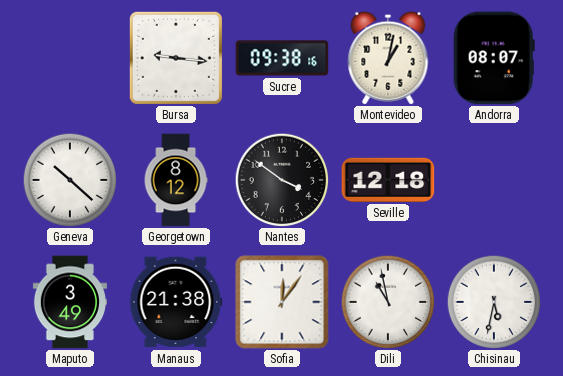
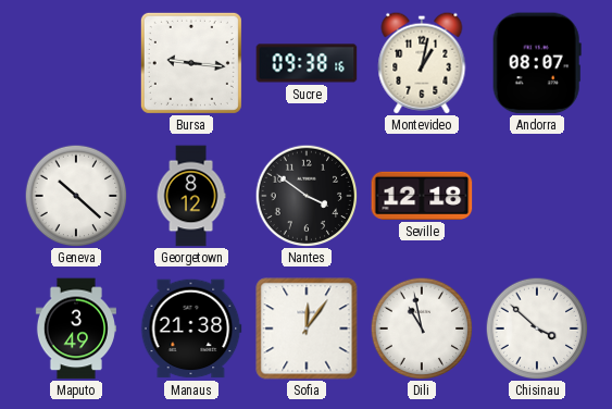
Chisinau: 5:32 -> 3:52 (537, 329)
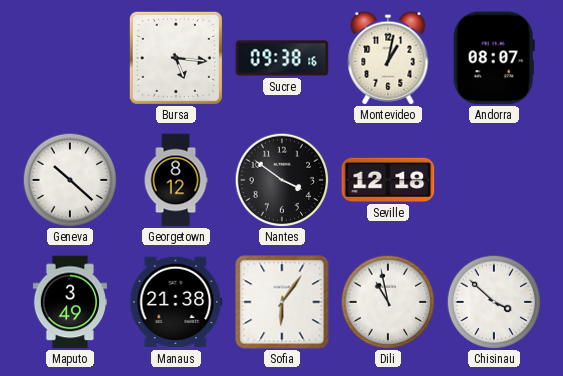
Bursa: 9:16 -> 5:16 (176, 58)
Sofia: 12:06 -> 6:06 (282, 302)
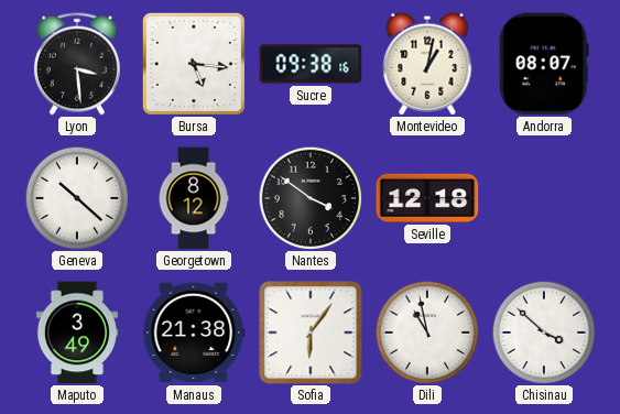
Lyon: none -> 3:29 (77, 64)
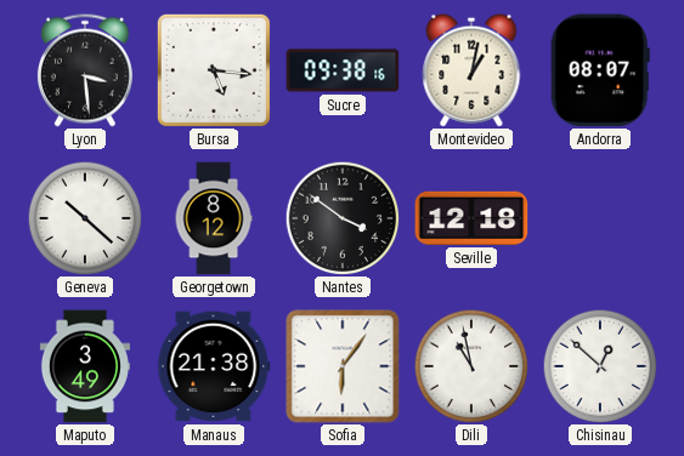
Chisinau: 3:52 -> 12:52 (600, 366)
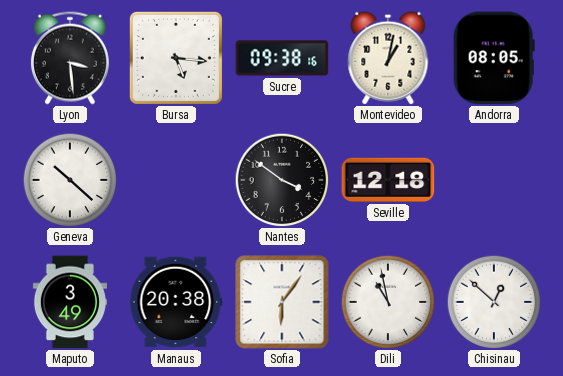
Andorra: 08:07 -> 08:05 (494, 58)
Georgetown: 8:12 -> none (214, 218)
Manaus: 21:38 -> 20:38 (176, 302)
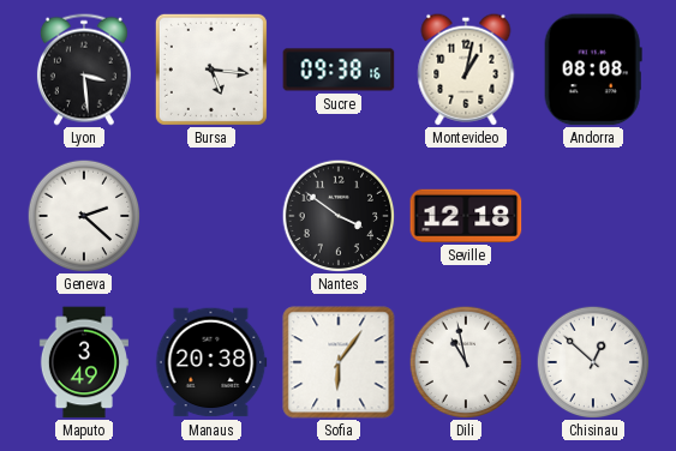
Andorra: 08:05 -> 08:08 (593, 70)
Geneva: 10:22 -> 2:22 (84, 216)
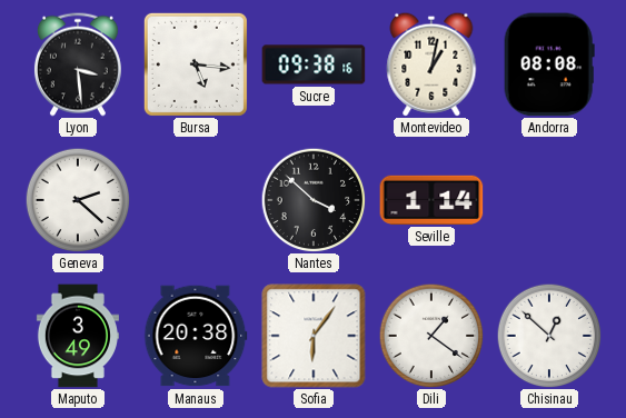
Nantes: 3:51 -> 3:52 (314, 200)
Seville: 12:18 -> 1:14 (431, 200)
Dili: 10:58 -> 1:21 (431, 336)
